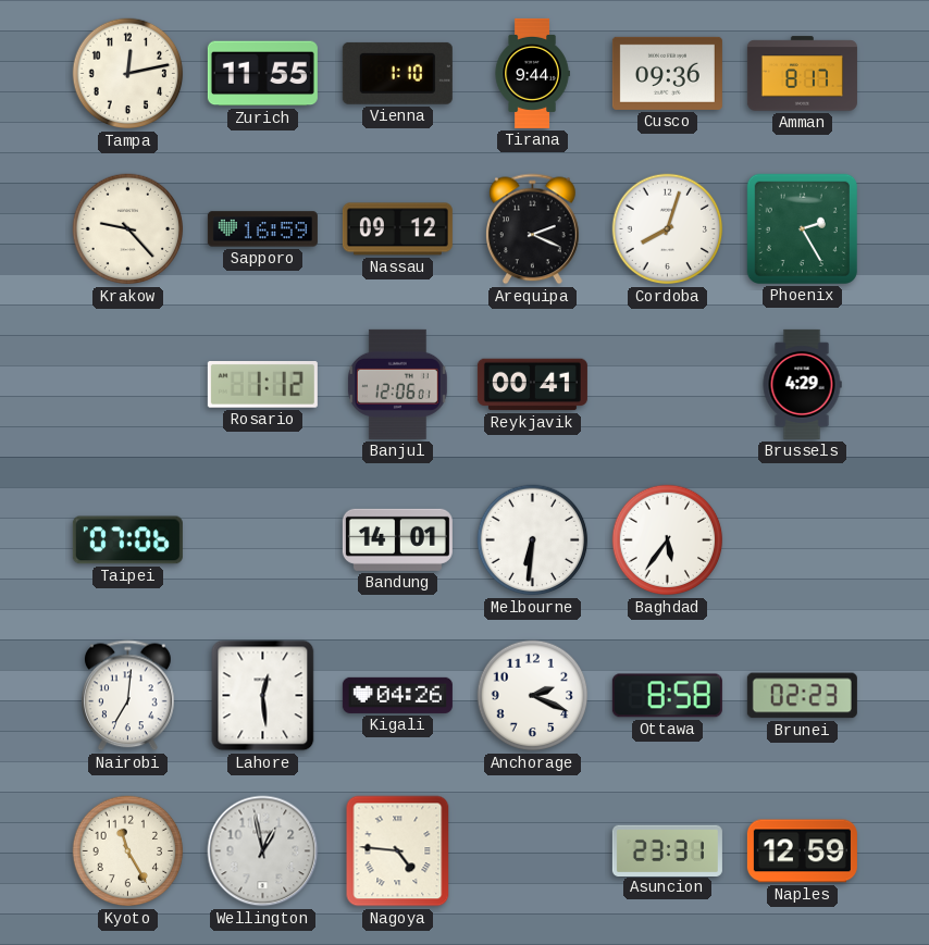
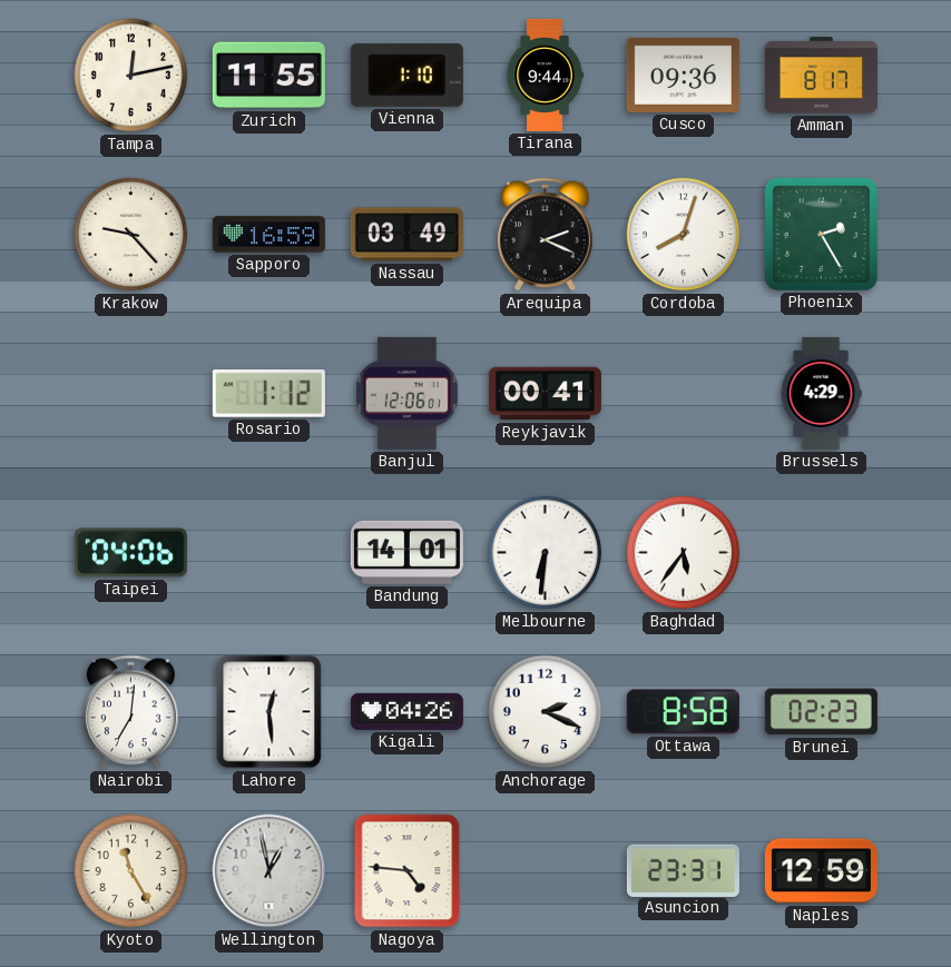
Nassau: 09:12 -> 03:49 (406, 235)
Taipei: 07:06 -> 04:06 (130, 553)
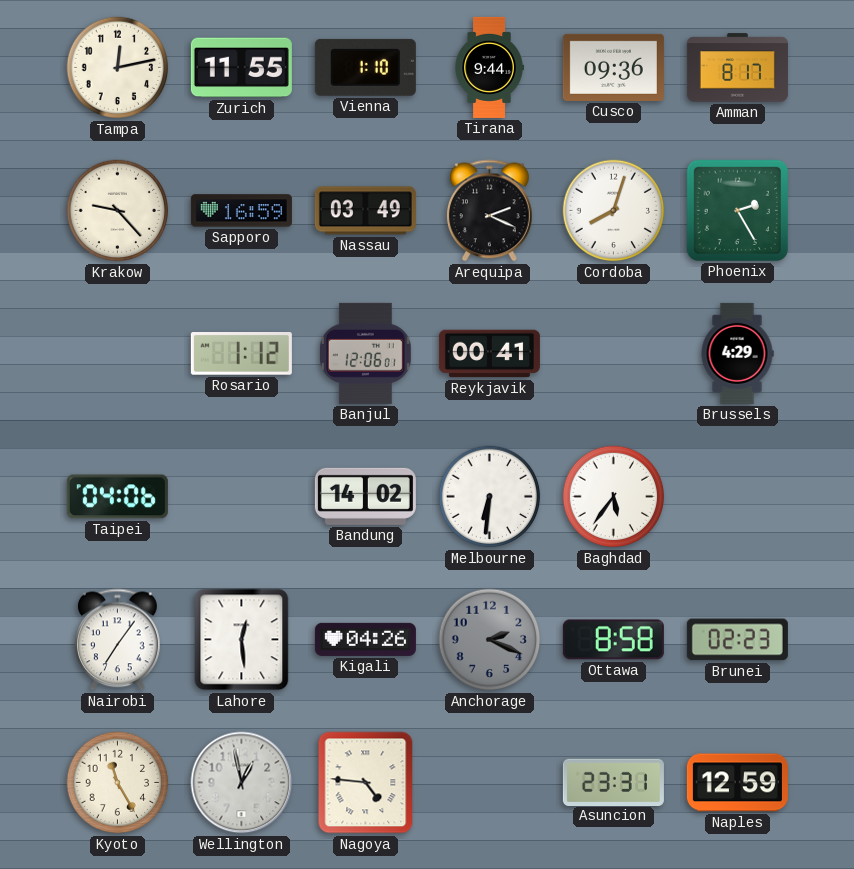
Bandung: 14:01 -> 14:02 (365, 496)
Nairobi: 7:01 -> 7:06 (118, 640)
Anchorage dial: white -> grey (490, 640)
